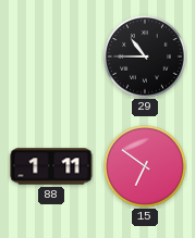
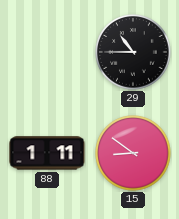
15: 6:51 -> 8:51 (133, 153)
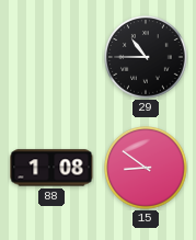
88: 1:11 -> 1:08 (51, 168)
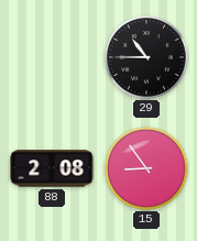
88: 1:08 -> 2:08 (52, 168)
15: 8:51 -> 8:54 (146, 168)
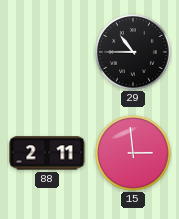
88: 2:08 -> 2:11 (47, 153)
15: 8:54 -> 2:59 (133, 153)
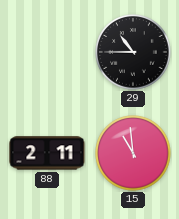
15: 2:59 -> 10:59 (133, 153)
